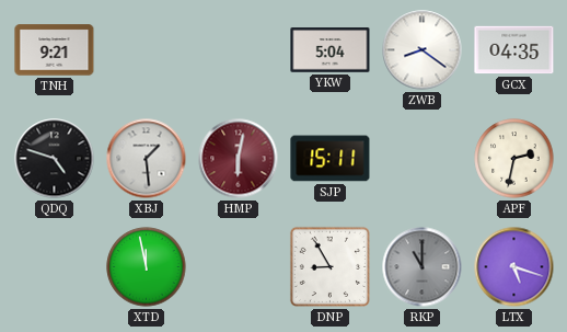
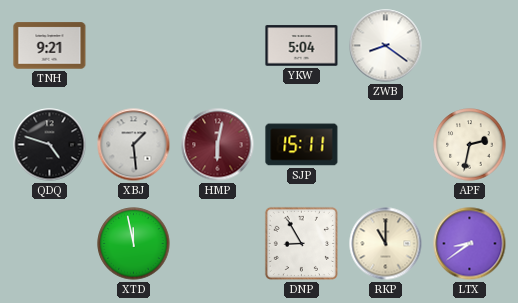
GCX: 04:35 -> none (514, 50)
RKP dial: grey -> cream (386, 244)
LTX: 5:18 -> 8:39 (470, 244)
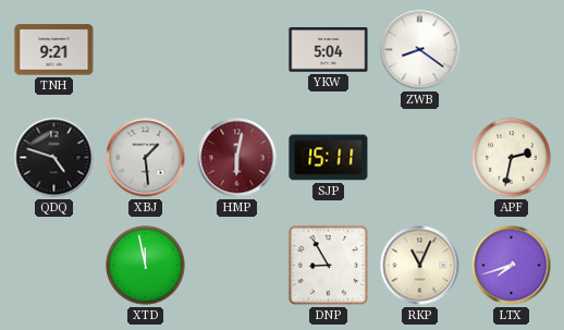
RKP: 11:00 -> 11:04 (420, 266)
LTX: 8:39 -> 7:42 (512, 266)
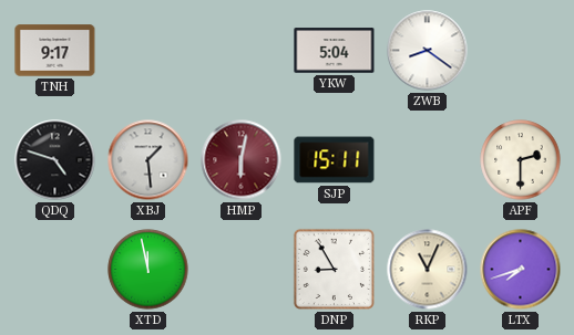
TNH: 9:21 -> 9:17 (55, 51)
APF: 2:32 -> 2:30 (521, 160)
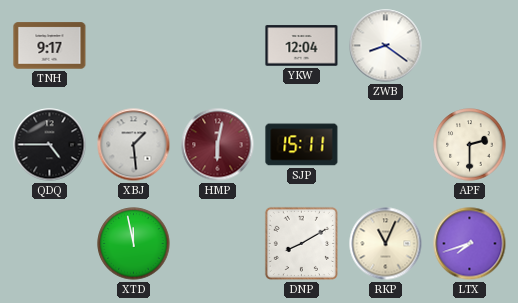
YKW: 5:04 -> 12:04 (302, 46)
QDQ: 4:48 -> 4:45 (50, 145)
DNP: 8:55 -> 8:10 (301, 243)
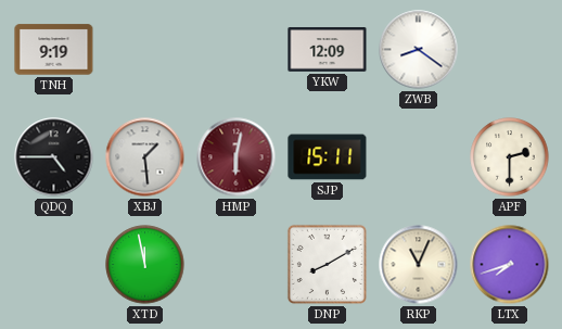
TNH: 9:17 -> 9:19 (54, 50)
YKW: 12:04 -> 12:09 (328, 50)
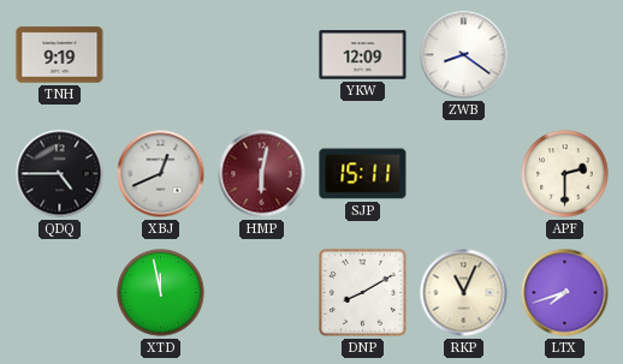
XBJ: 1:29 -> 12:41 (161, 174)
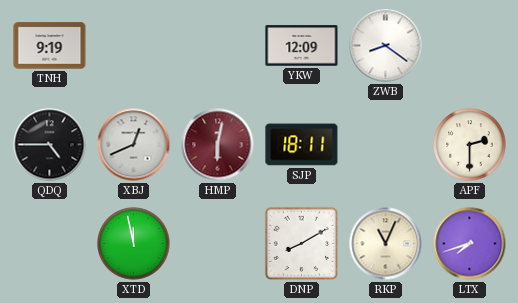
SJP: 15:11 -> 18:11 (302, 145)
